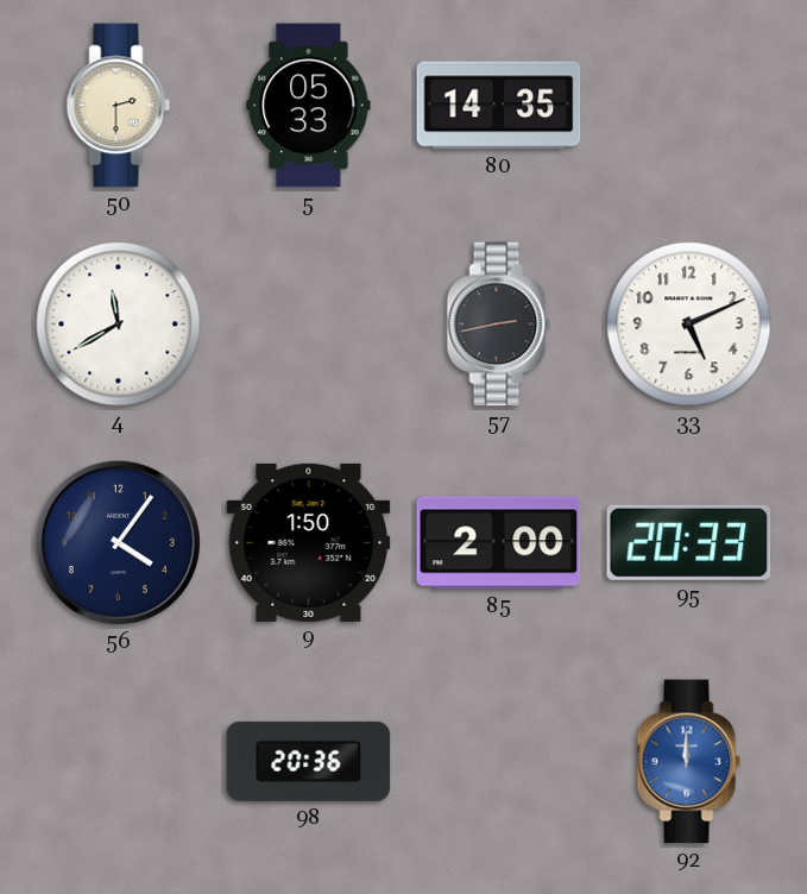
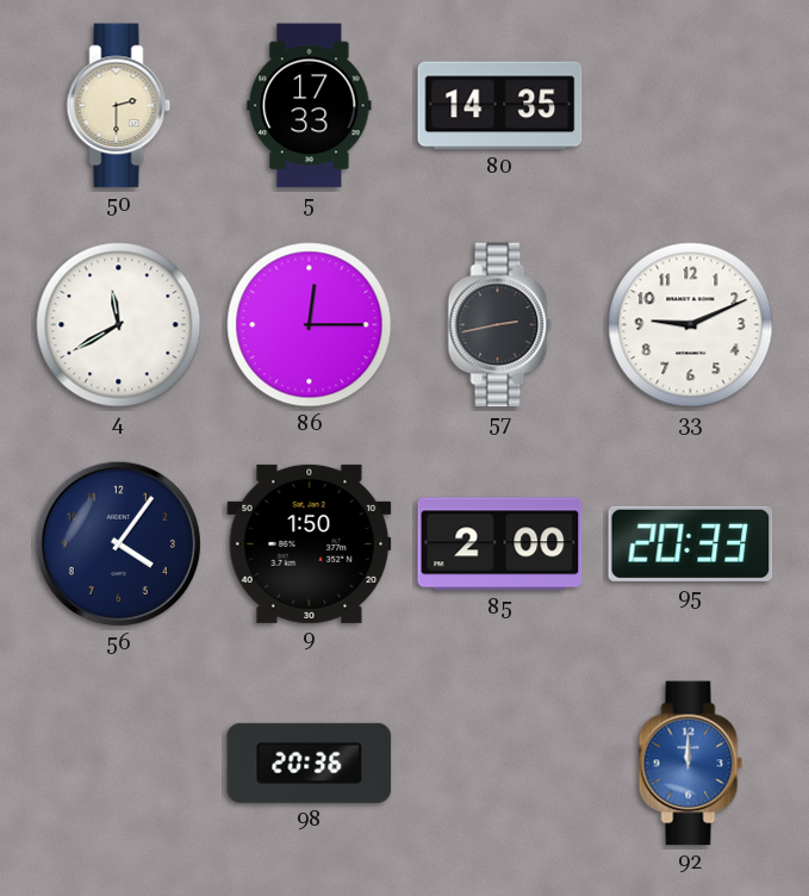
5: 05:33 -> 17:33 (310, 106)
86: none -> 12:15 (310, 325)
33: 5:11 -> 9:11 (691, 325)
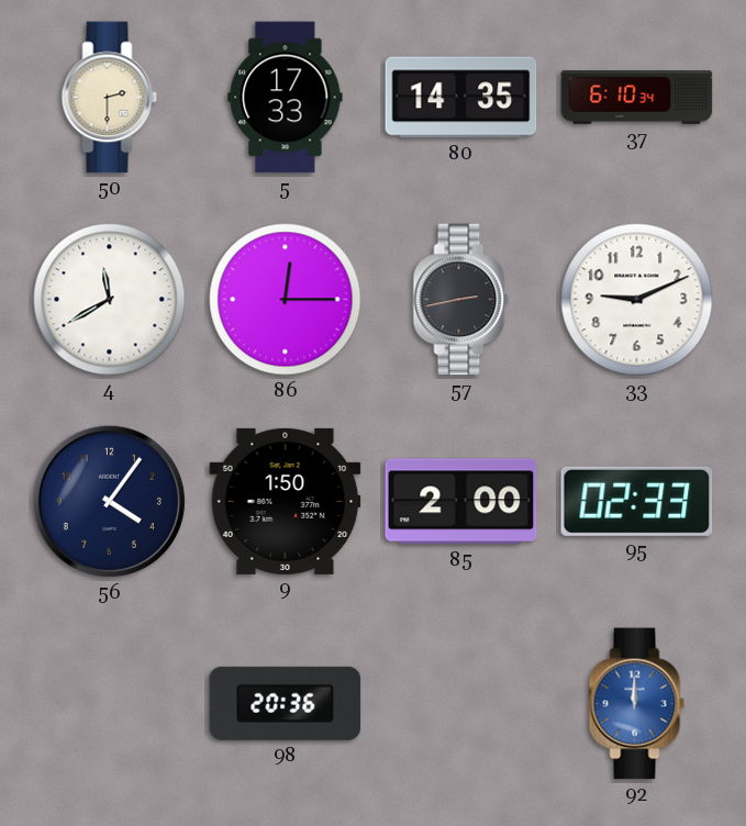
37: none -> 6:10 (637, 98)
95: 20:33 -> 02:33 (637, 501)
